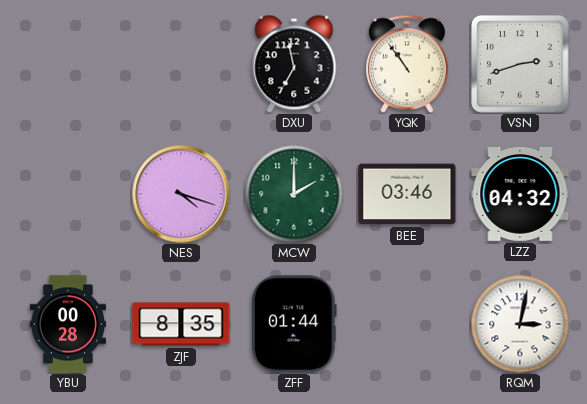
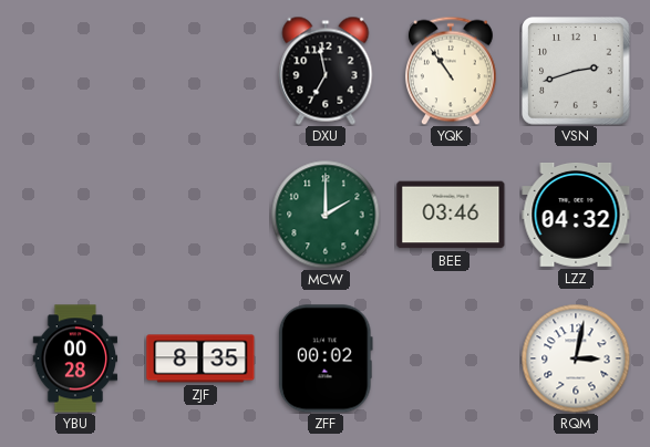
NES: 4:18 -> none (181, 194)
ZFF: 01:44 -> 00:02 (326, 358)
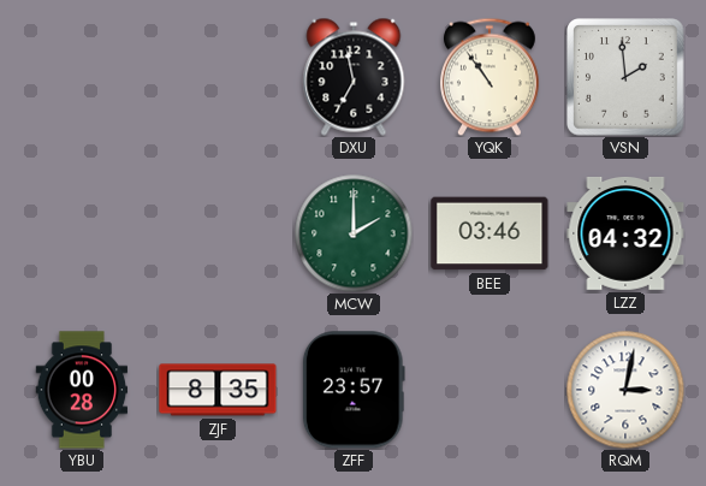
VSN: 2:42 -> 1:59 (625, 77)
ZFF: 00:02 -> 23:57 (354, 390)
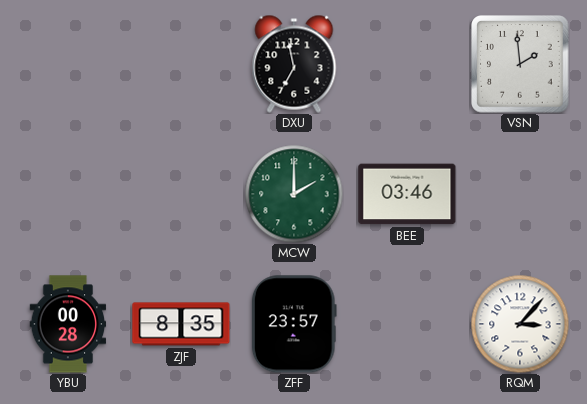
YQK: 10:54 -> none (490, 77)
LZZ: 04:32 -> none (625, 235)
RQM: 3:02 -> 3:07 (520, 324)
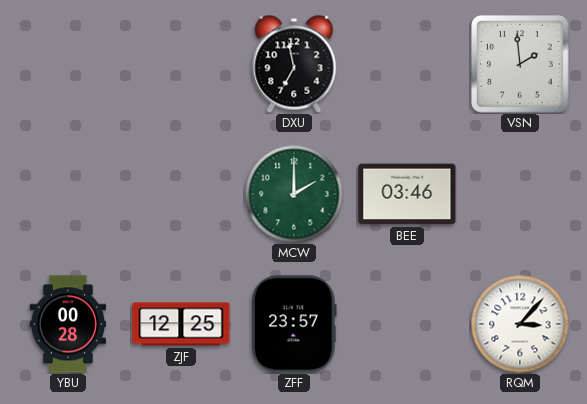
ZJF: 8:35 -> 12:25 (181, 324)
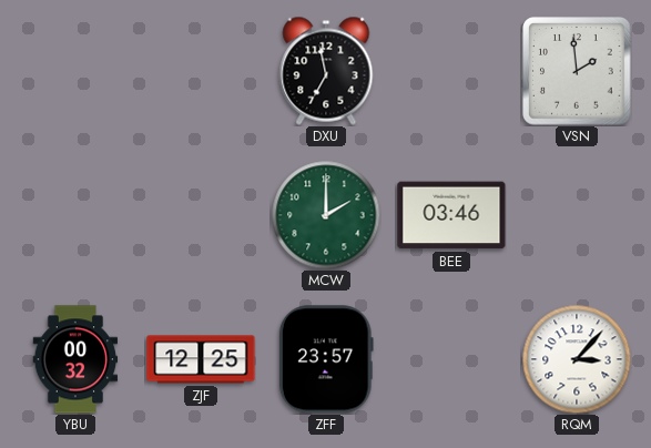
YBU: 00:28 -> 00:32 (75, 359)
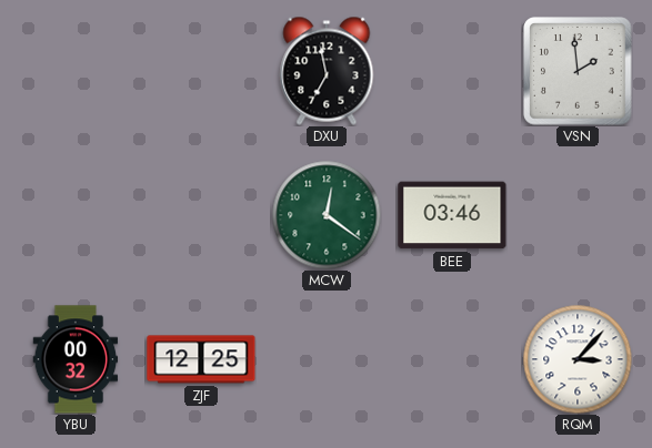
MCW: 2:00 -> 12:21 (327, 215)
ZFF: 23:57 -> none (326, 359)
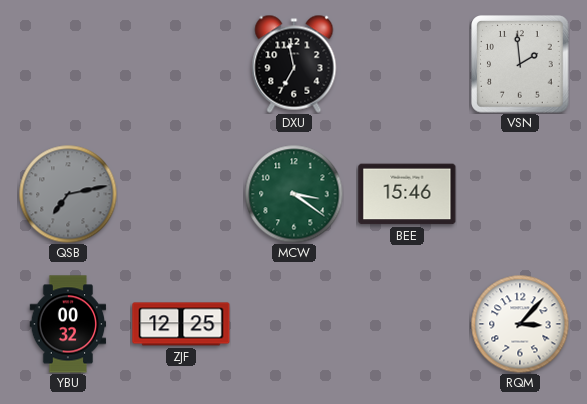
QSB: none -> 7:13 (68, 194)
MCW: 12:21 -> 3:21 (294, 194)
BEE: 03:46 -> 15:46 (407, 194)
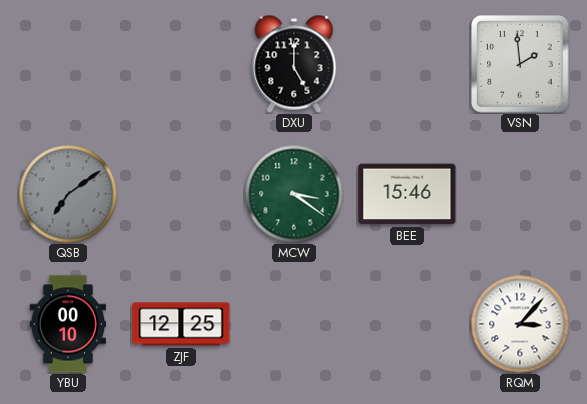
DXU: 6:58 -> 5:00 (294, 64)
QSB: 7:13 -> 7:09 (68, 194)
YBU: 00:32 -> 00:10 (68, 324)
